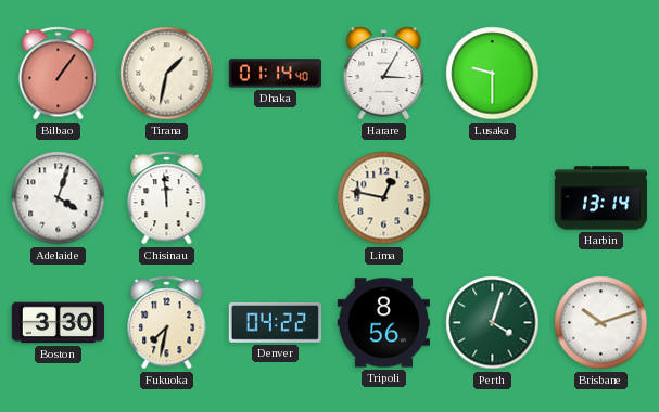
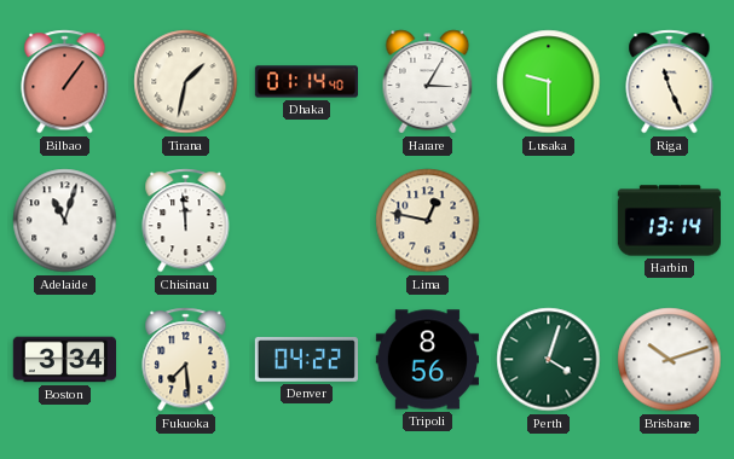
Riga: none -> 11:26 (670, 82)
Adelaide: 4:03 -> 11:03 (65, 221)
Boston: 3:30 -> 3:34 (64, 360)
Fukuoka: 7:32 -> 7:29 (186, 360)
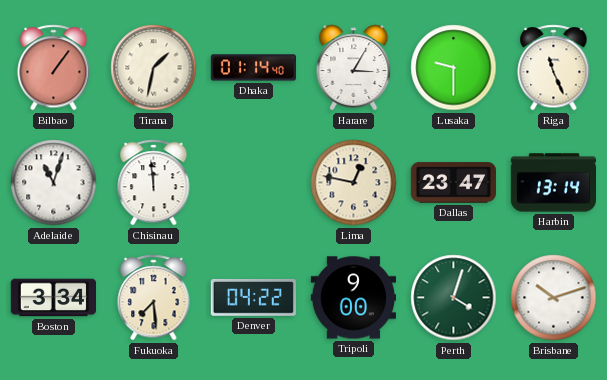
Dallas: none -> 23:47 (453, 183)
Tripoli: 8:56 -> 9:00 (353, 298)
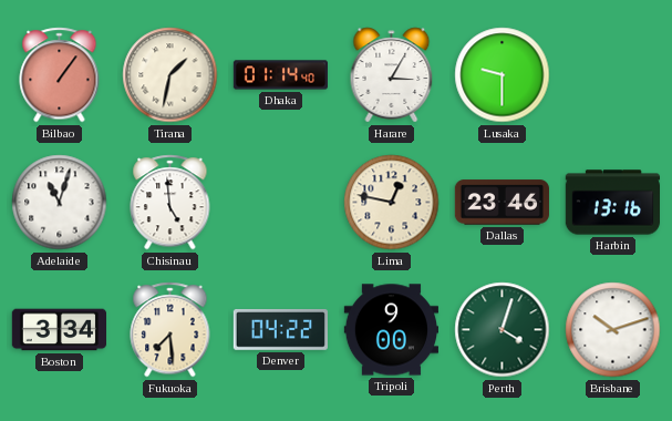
Riga: 11:26 -> none (554, 68)
Chisinau: 11:59 -> 4:59 (170, 203)
Dallas: 23:47 -> 23:46 (502, 203)
Harbin: 13:14 -> 13:16 (612, 203)
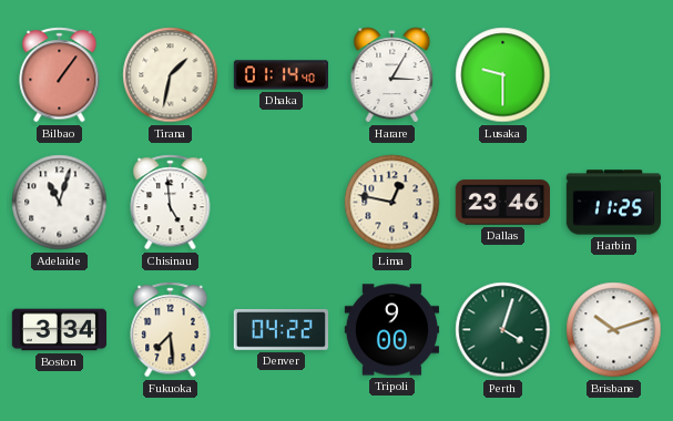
Harbin: 13:16 -> 11:25 (613, 203)
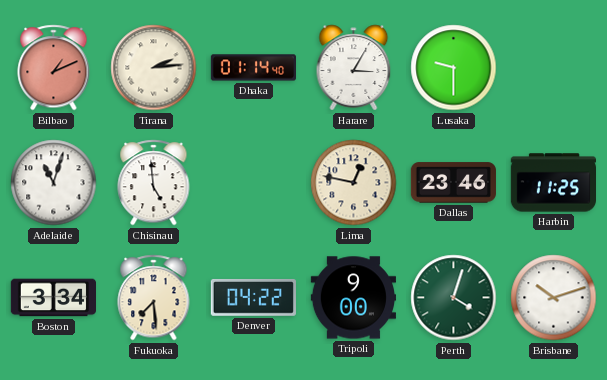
Bilbao: 1:06 -> 1:11 (54, 68)
Tirana: 1:32 -> 2:14 (154, 68)
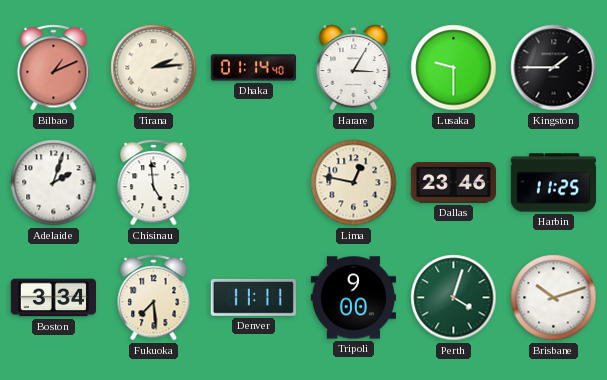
Kingston: none -> 1:45 (554, 68)
Adelaide: 11:03 -> 2:03 (54, 183)
Denver: 04:22 -> 11:11 (253, 298)
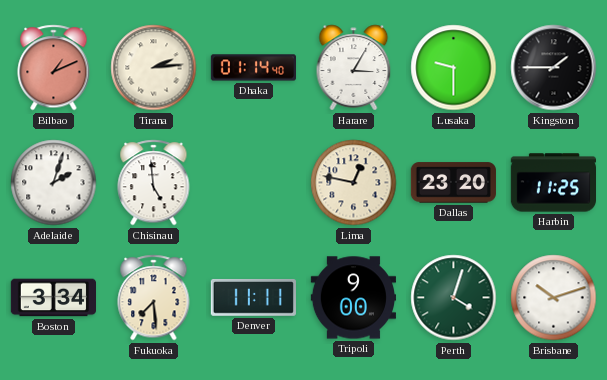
Dallas: 23:46 -> 23:20 (453, 183)
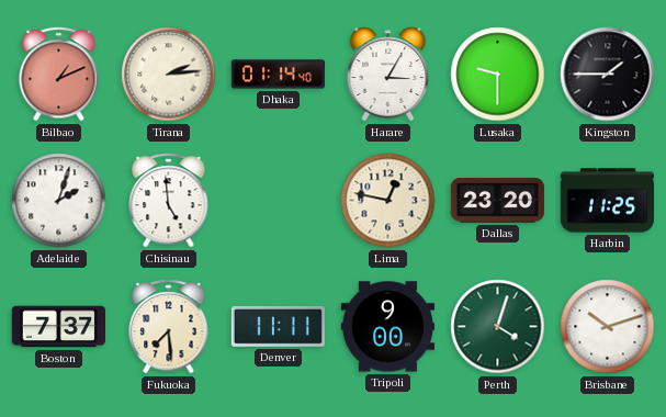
Boston: 3:34 -> 7:37 (58, 327)
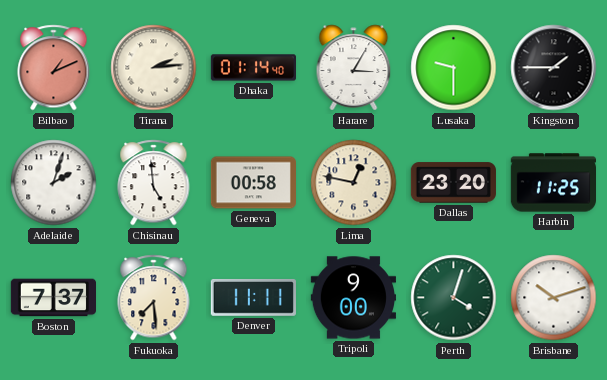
Geneva: none -> 00:58 (253, 183)
